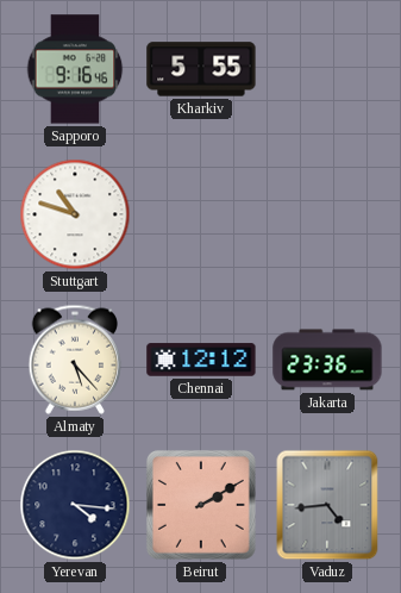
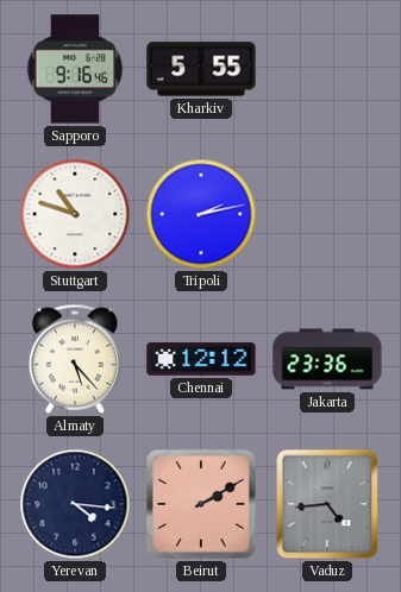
Tripoli: none -> 2:13 (201, 214)
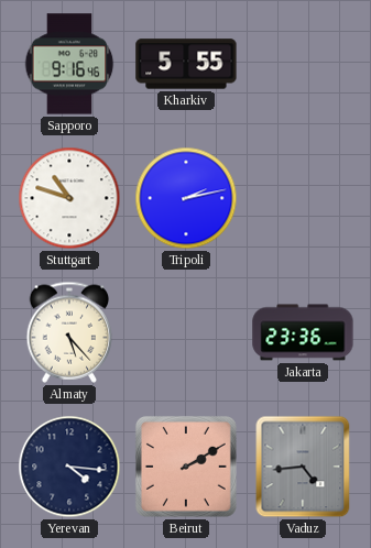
Chennai: 12:12 -> none (201, 359)
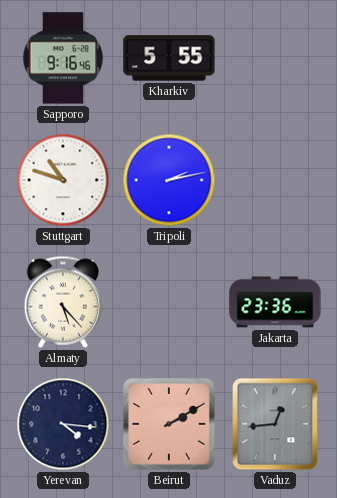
Vaduz: 4:44 -> 12:44 (275, 424)
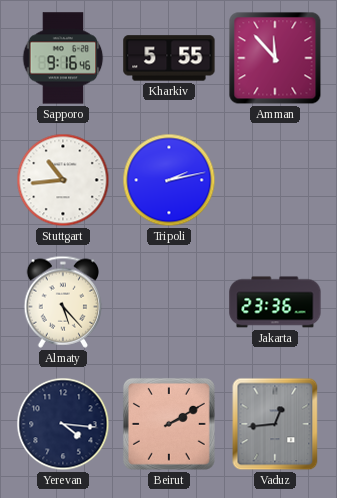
Amman: none -> 11:53 (275, 58)
Stuttgart: 10:48 -> 10:44 (63, 180)
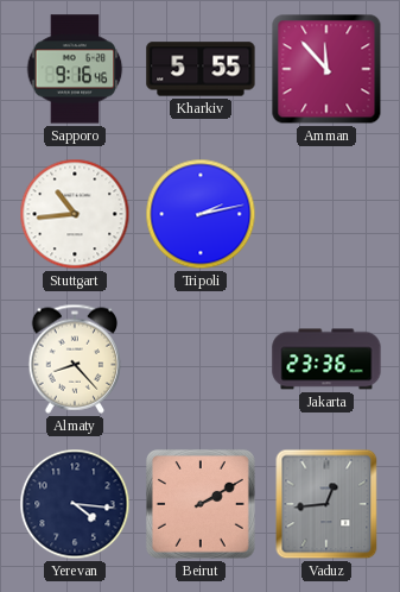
Almaty: 5:23 -> 8:23 (75, 359)
